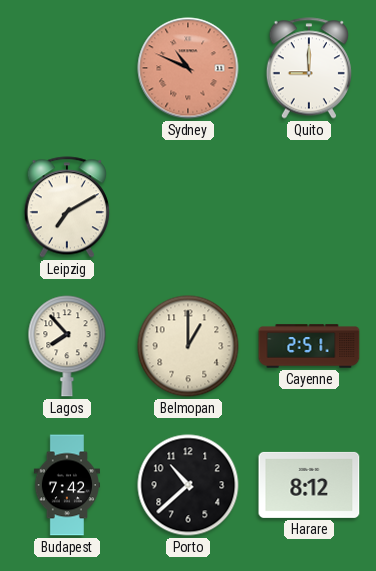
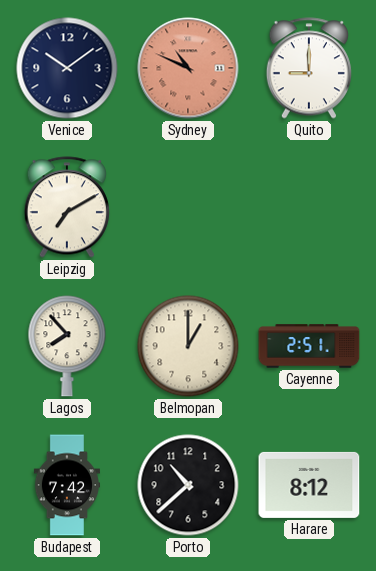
Venice: none -> 10:09 (67, 68)
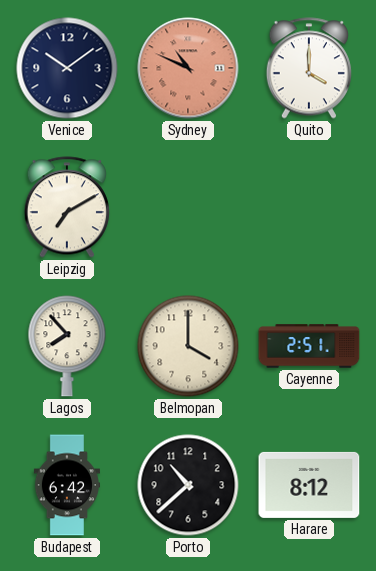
Quito: 9:00 -> 4:00 (309, 68)
Belmopan: 1:00 -> 4:00 (188, 346)
Budapest: 7:42 -> 6:42 (66, 485)
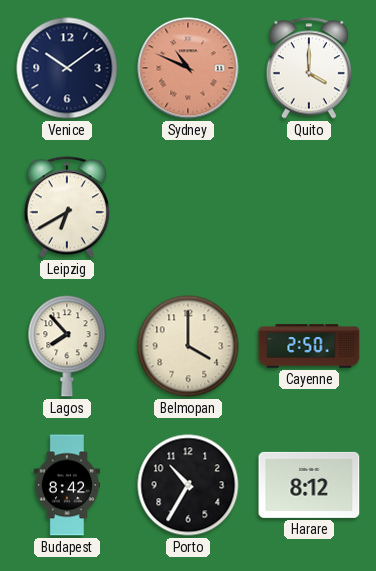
Leipzig: 7:10 -> 6:40 (67, 207)
Cayenne: 2:51 -> 2:50 (309, 346)
Budapest: 6:42 -> 8:42 (66, 485)
Porto: 10:38 -> 10:35 (188, 485)
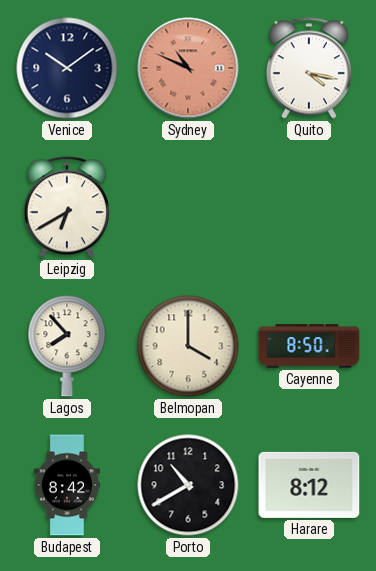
Quito: 4:00 -> 4:17 (309, 68)
Cayenne: 2:50 -> 8:50 (309, 346)
Porto: 10:35 -> 10:40 (188, 485)
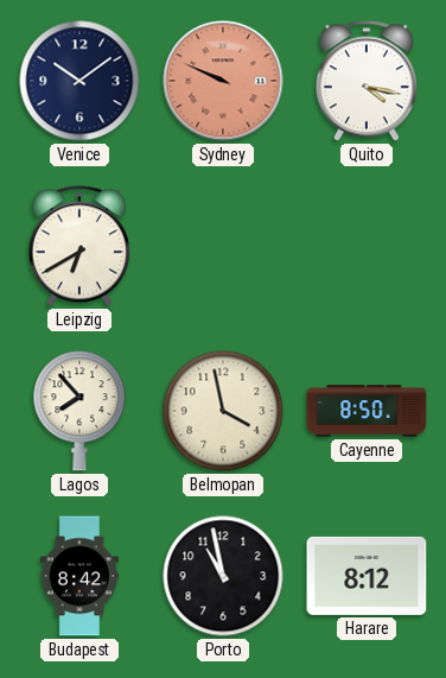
Sydney: 10:49 -> 9:49 (223, 81)
Belmopan: 4:00 -> 3:58 (223, 411)
Porto: 10:40 -> 10:58 (223, 576)
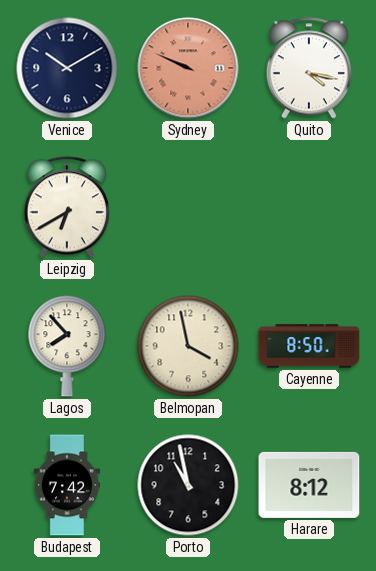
Venice: 10:09 -> 10:10 (67, 68)
Budapest: 8:42 -> 7:42 (66, 485)
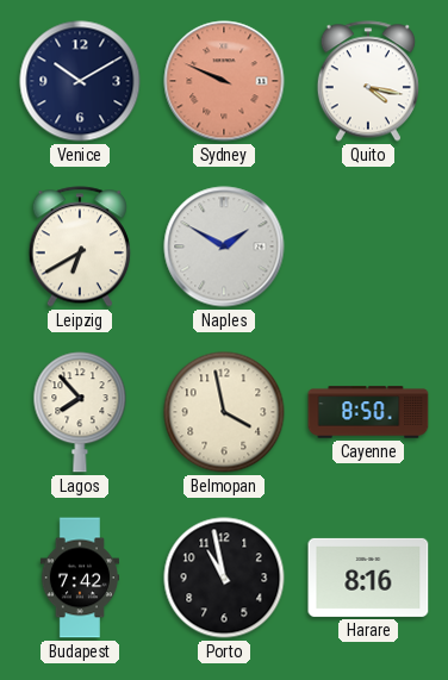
Naples: none -> 1:50 (224, 247)
Harare: 8:12 -> 8:16 (368, 578)
